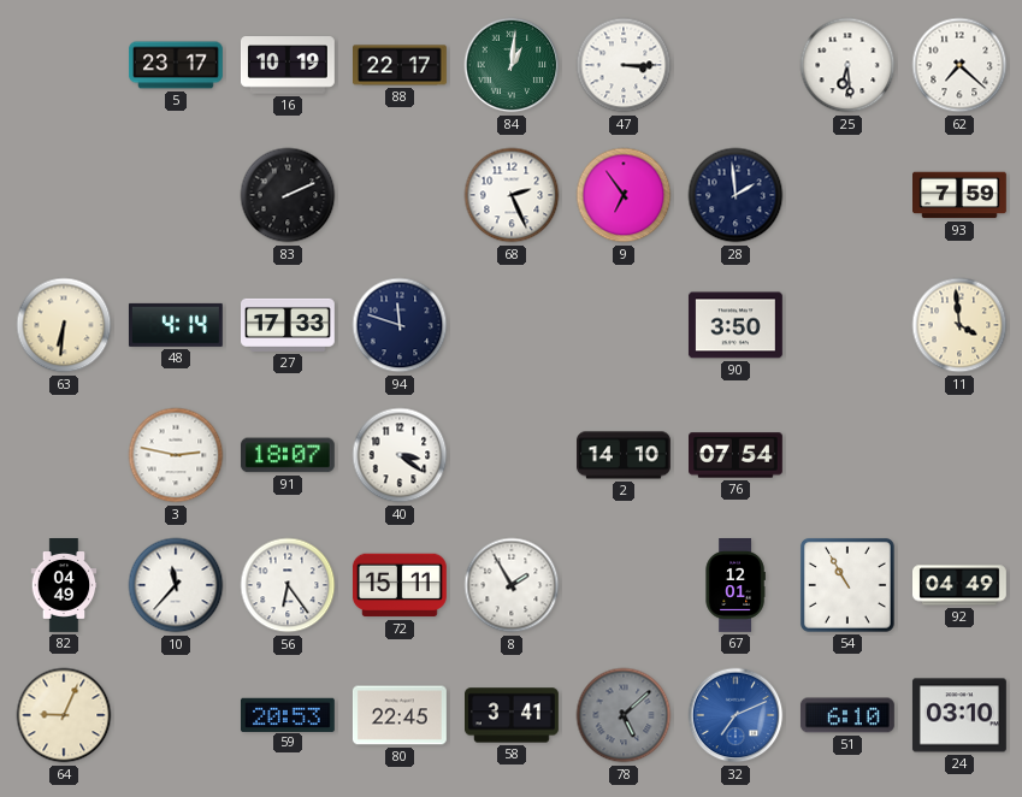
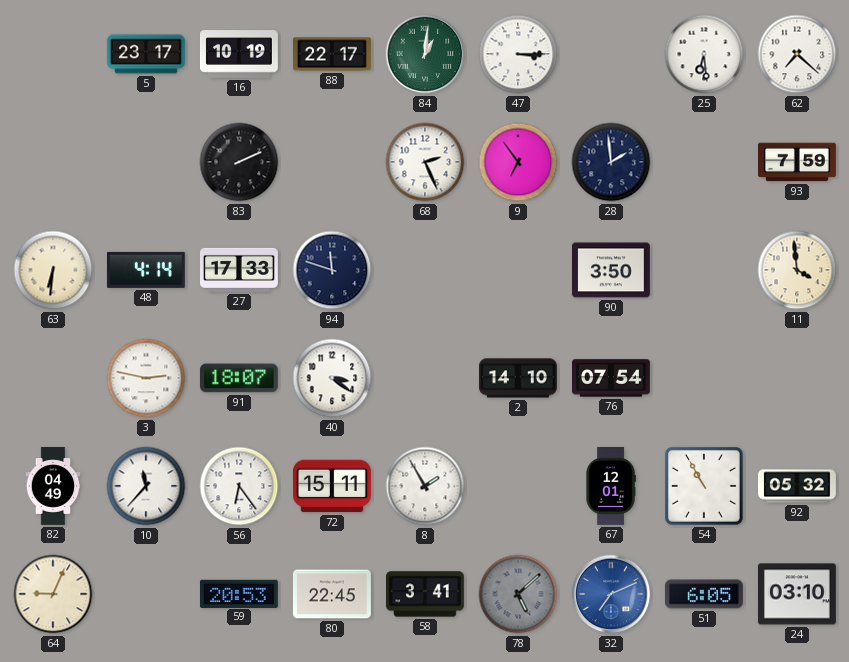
92: 04:49 -> 05:32 (798, 486)
51: 6:10 -> 6:05 (704, 594)
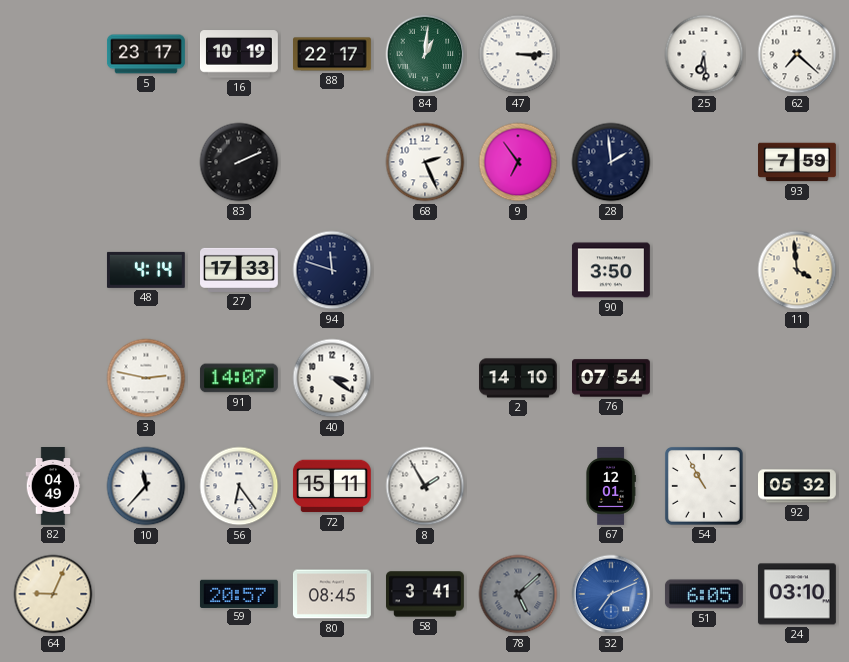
63: 6:31 -> none (53, 270)
91: 18:07 -> 14:07 (239, 378)
59: 20:53 -> 20:57 (239, 593)
80: 22:45 -> 08:45 (332, 594)
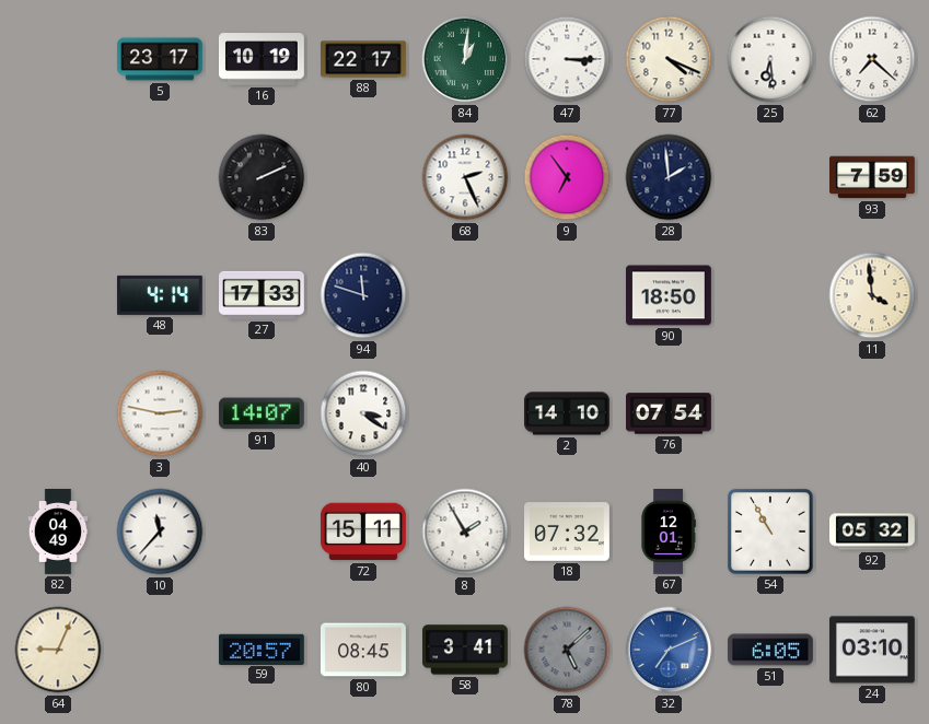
77: none -> 4:19 (669, 59)
90: 3:50 -> 18:50 (669, 295)
56: 6:24 -> none (239, 486)
18: none -> 07:32 (568, 532)
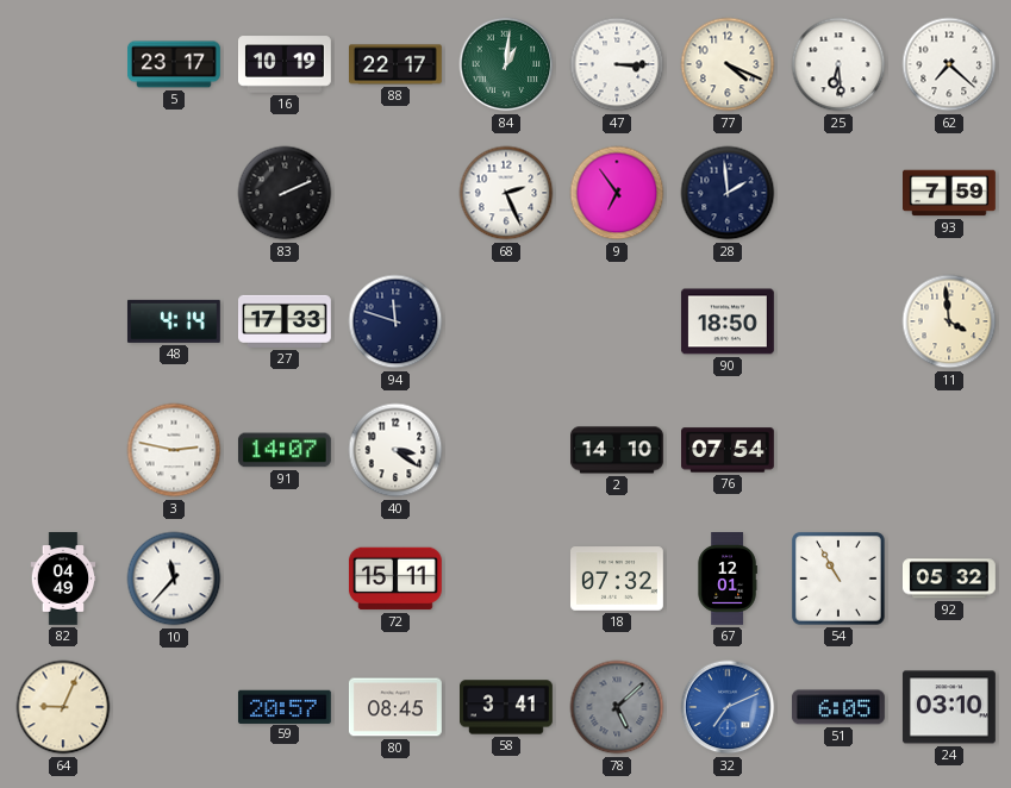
8: 1:55 -> none (465, 532)
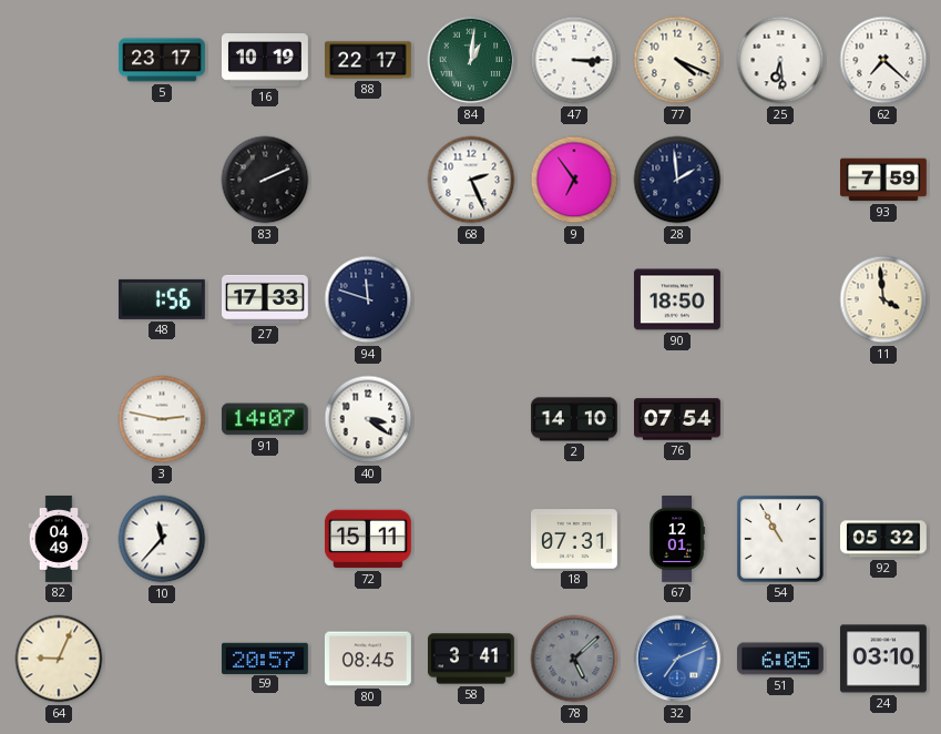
48: 4:14 -> 1:56 (162, 299)
18: 07:32 -> 07:31 (575, 539)
